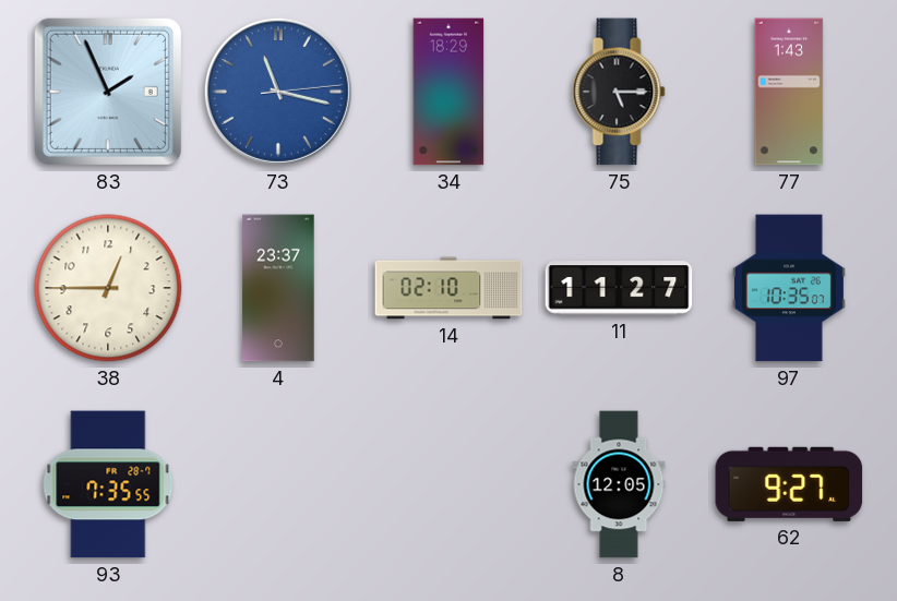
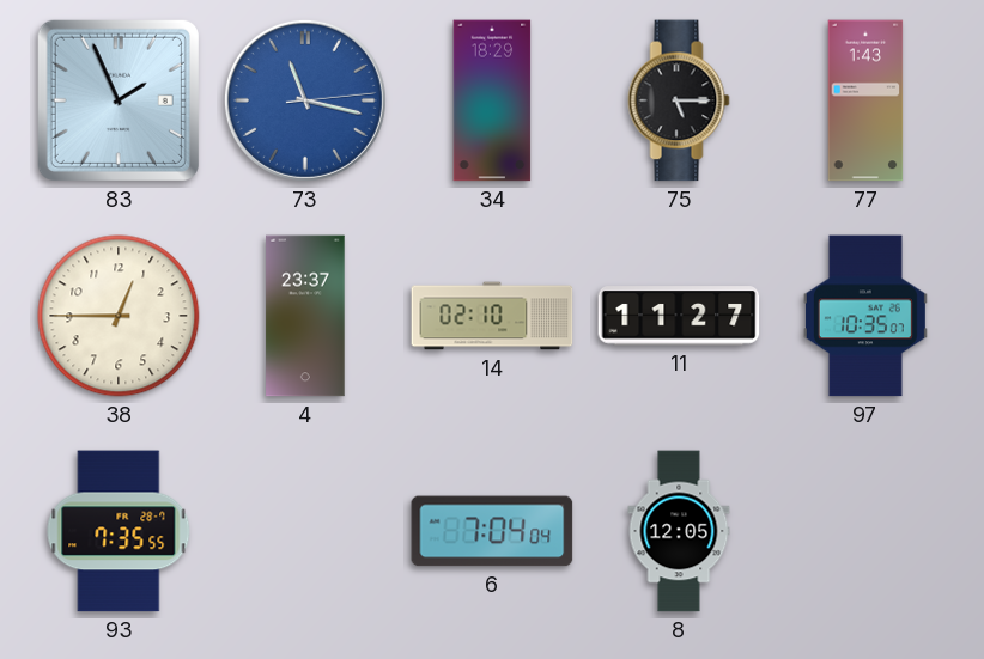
6: none -> 7:04 (492, 531)
62: 9:27 -> none (789, 484)
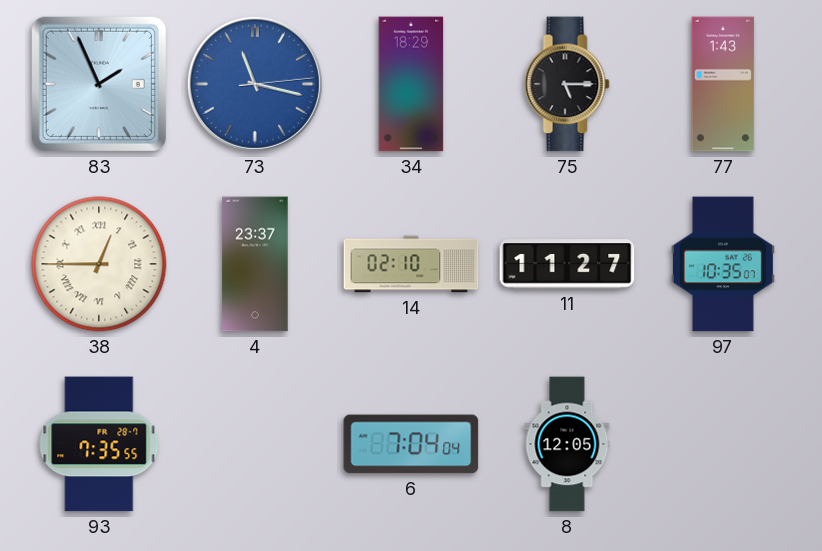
38 numerals: Arabic -> Roman (99, 264)
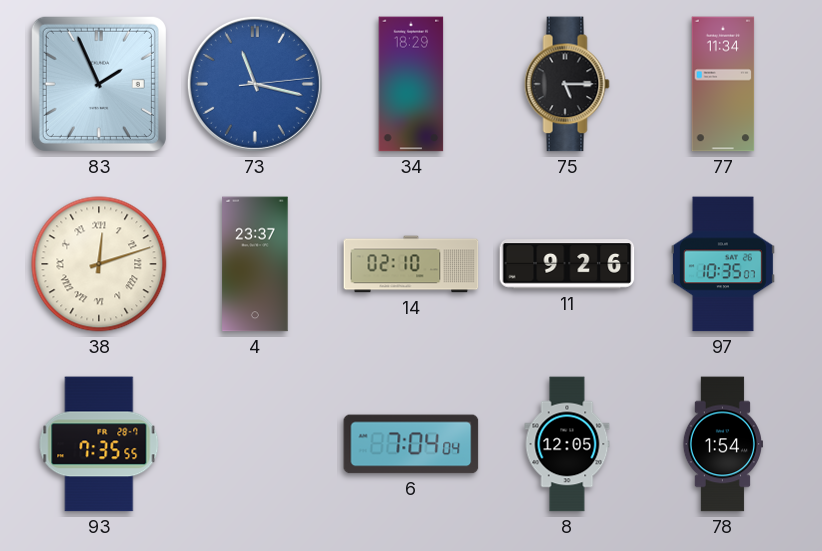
77: 1:43 -> 11:34 (723, 84)
38: 12:45 -> 12:12 (99, 264)
11: 11:27 -> 9:26 (567, 264)
78: none -> 1:54 (722, 444)
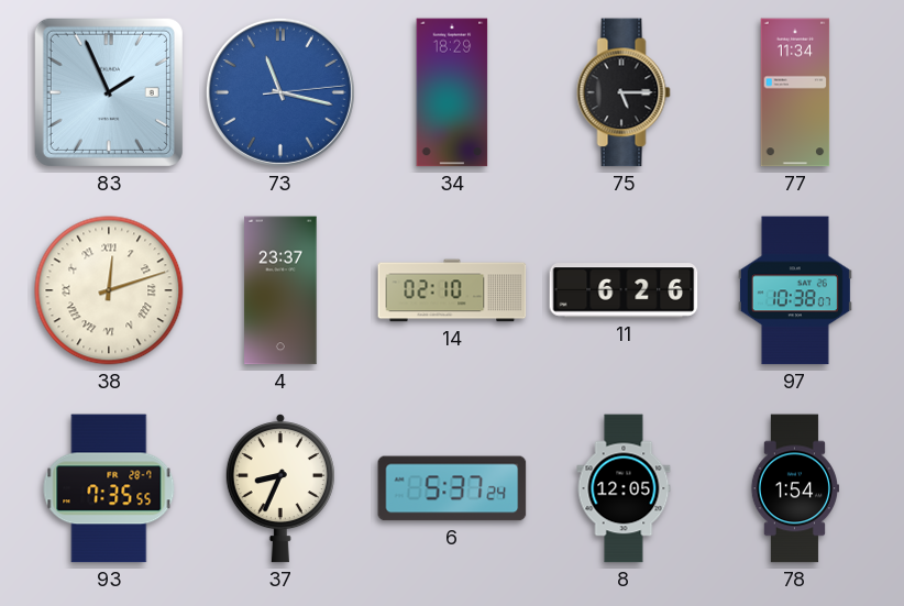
11: 9:26 -> 6:26 (624, 290)
97: 10:35 -> 10:38 (795, 290)
37: none -> 8:34 (280, 489)
6: 7:04 -> 5:37 (452, 488)
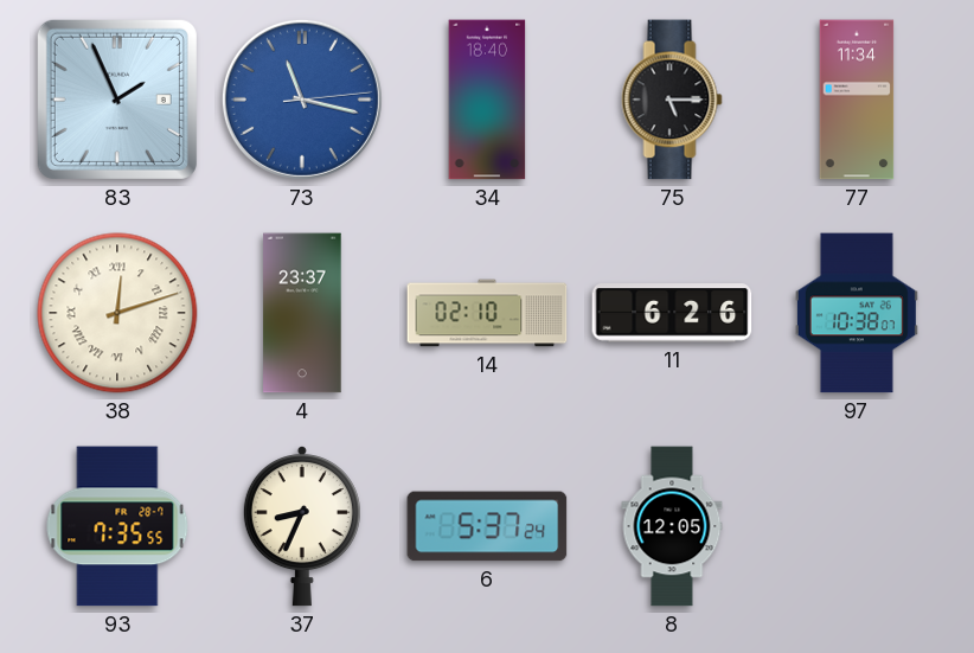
34: 18:29 -> 18:40 (487, 100)
78: 1:54 -> none (794, 488)
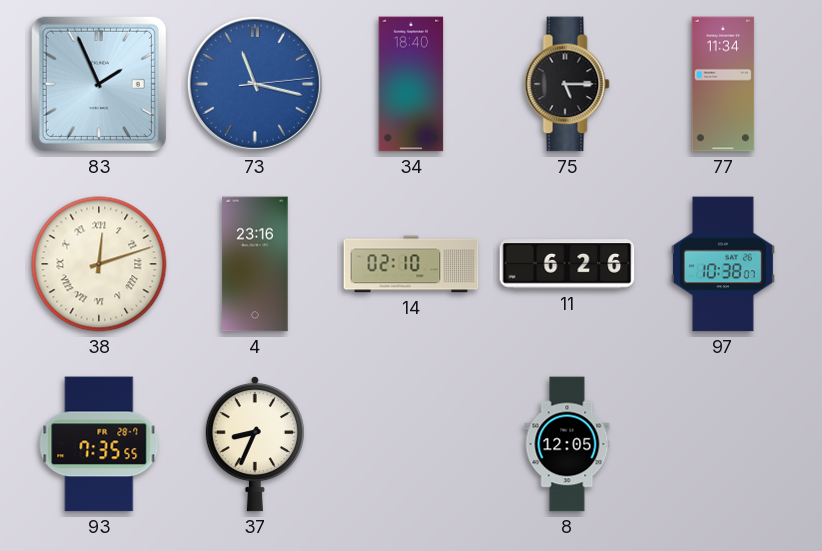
4: 23:37 -> 23:16 (255, 264)
6: 5:37 -> none (487, 526)
